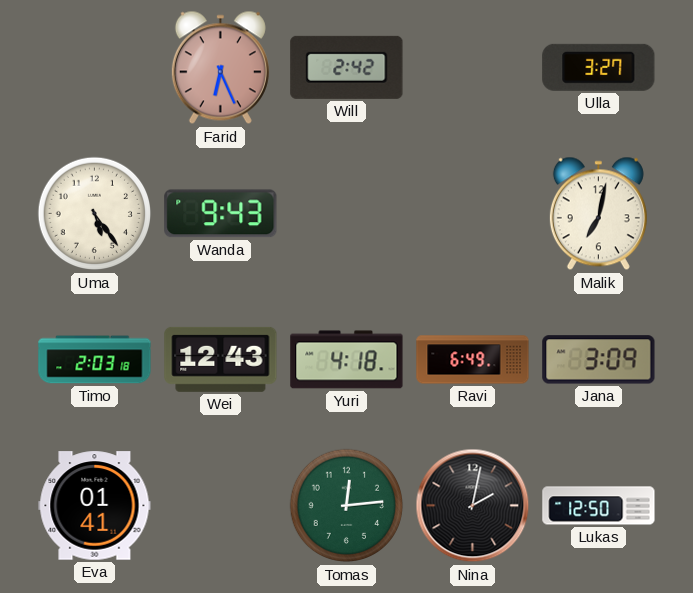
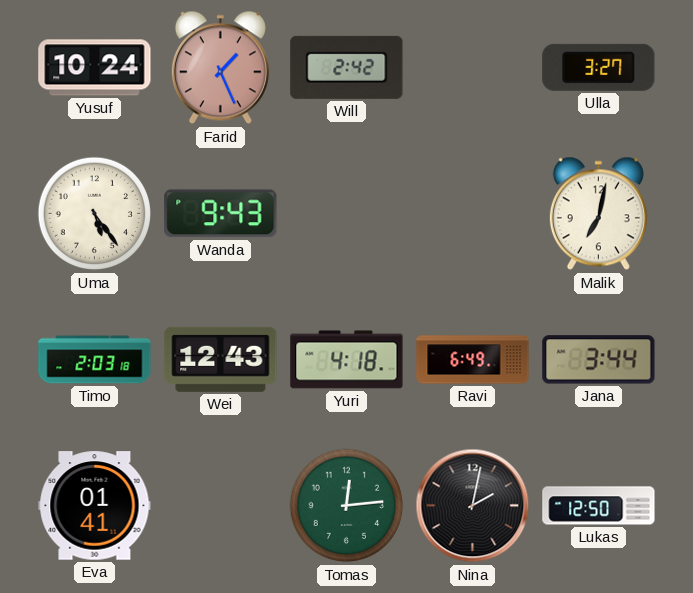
Yusuf: none -> 10:24 (95, 68)
Farid: 6:26 -> 1:26 (220, 68)
Jana: 3:09 -> 3:44 (599, 360)
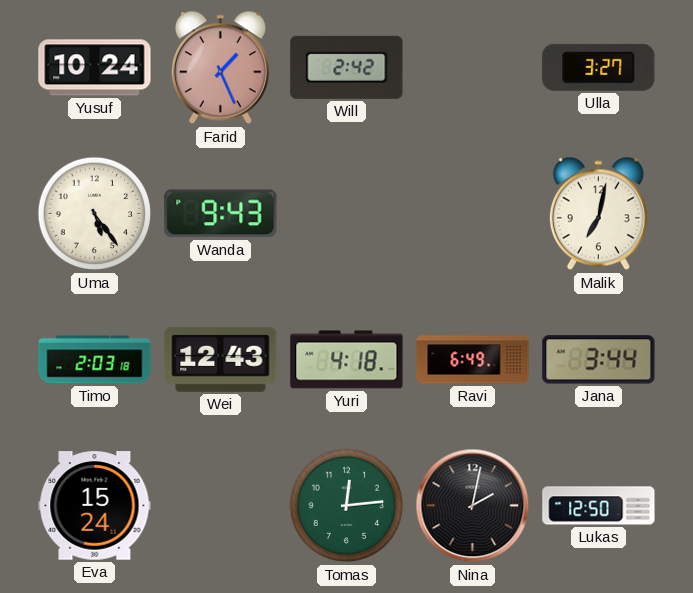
Eva: 01:41 -> 15:24 (95, 506)
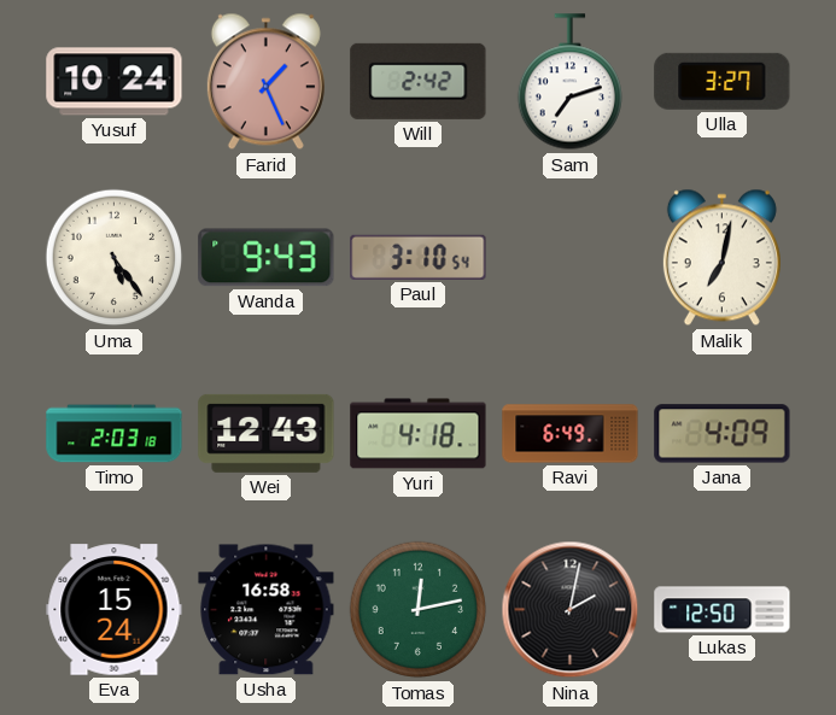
Sam: none -> 7:12 (569, 82)
Paul: none -> 3:10 (419, 257)
Jana: 3:44 -> 4:09 (723, 434)
Usha: none -> 16:58 (267, 610)
Tomas: 12:14 -> 12:13 (419, 610)
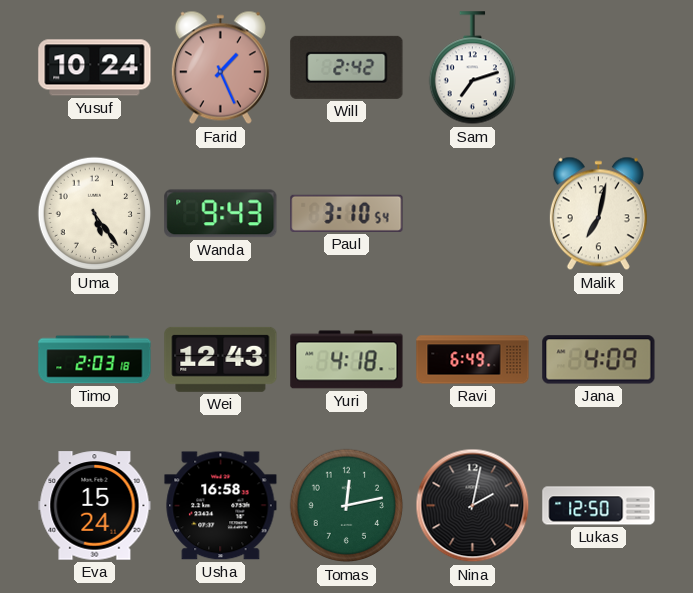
Ulla: 3:27 -> none (723, 81)
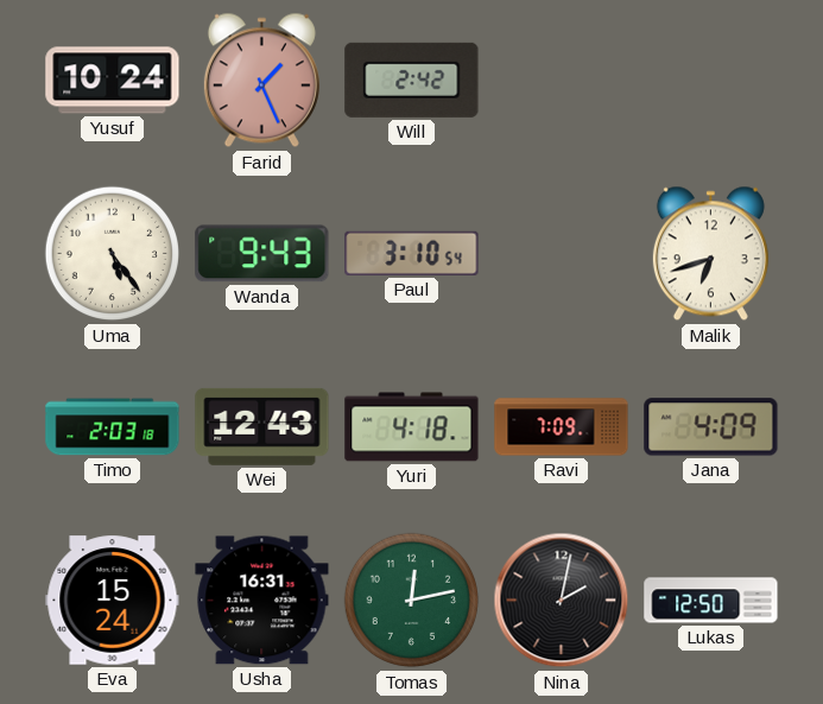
Sam: 7:12 -> none (472, 68)
Malik: 7:02 -> 6:42 (710, 254)
Ravi: 6:49 -> 7:09 (562, 427)
Usha: 16:58 -> 16:31 (262, 601)
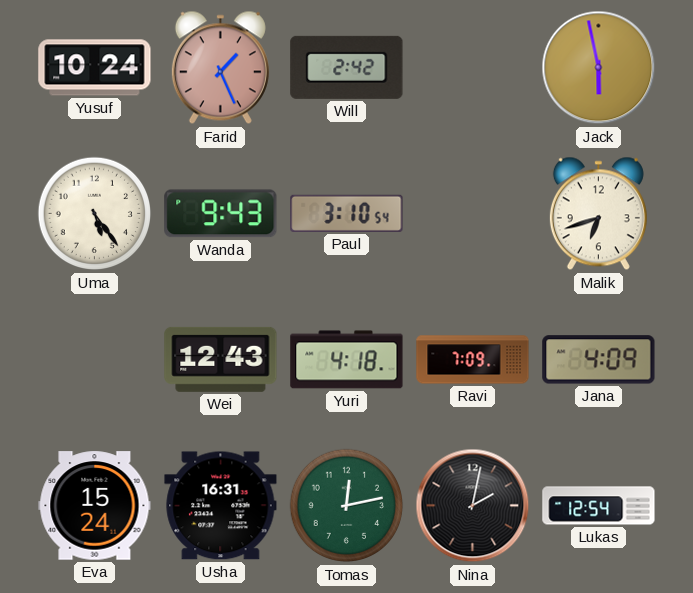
Jack: none -> 5:58 (599, 68)
Timo: 2:03 -> none (113, 427)
Lukas: 12:50 -> 12:54 (599, 506)
